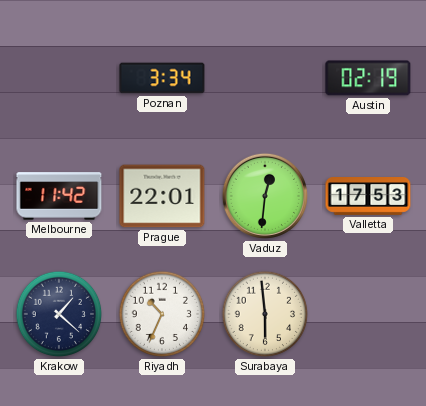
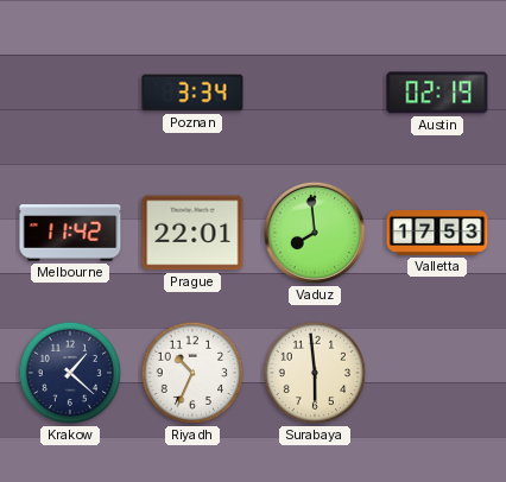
Vaduz: 12:31 -> 7:59 (315, 233)
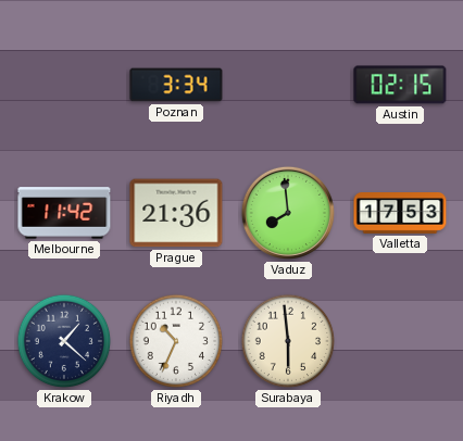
Austin: 02:19 -> 02:15 (400, 85)
Prague: 22:01 -> 21:36 (176, 213)
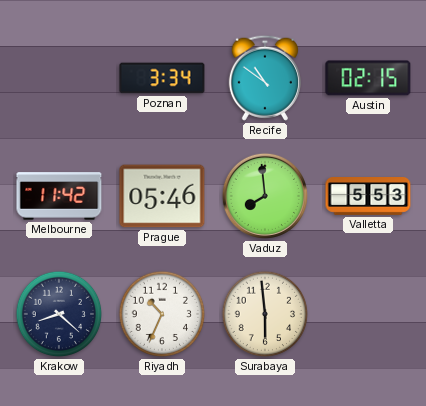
Recife: none -> 10:51 (265, 78)
Prague: 21:36 -> 05:46 (162, 196)
Valletta: 17:53 -> 5:53 (368, 197)
Krakow: 1:22 -> 8:22 (59, 314)
